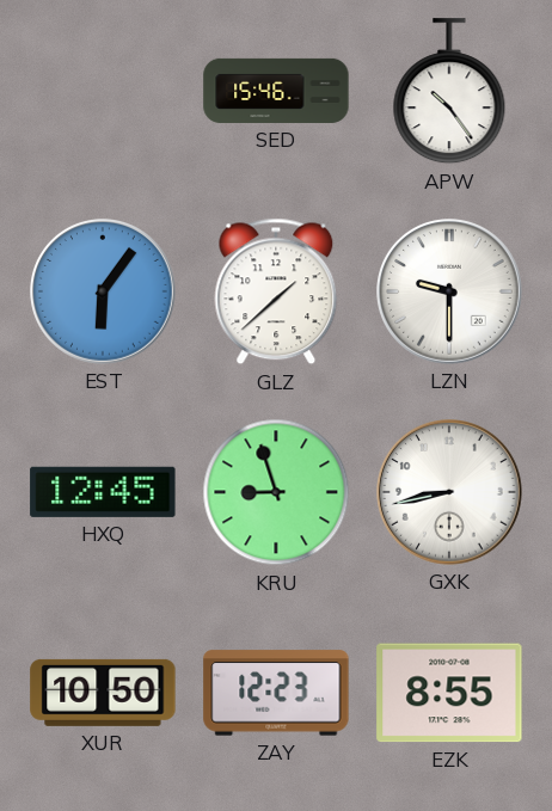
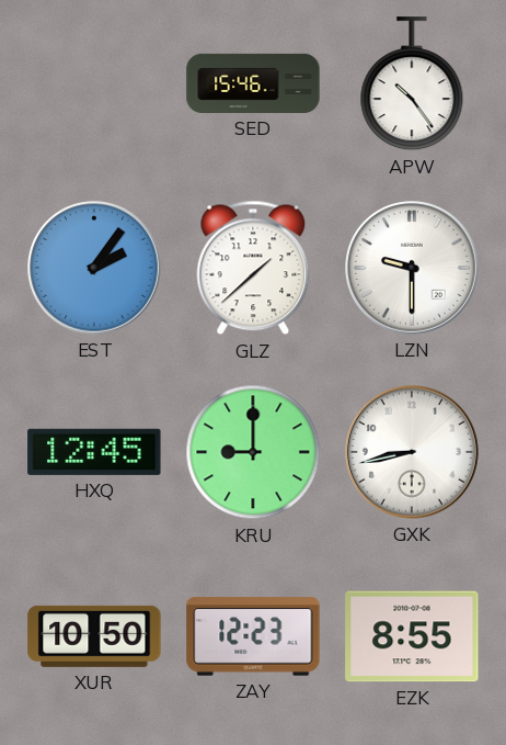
EST: 6:06 -> 2:06 (95, 269)
KRU: 8:57 -> 9:00 (253, 452)
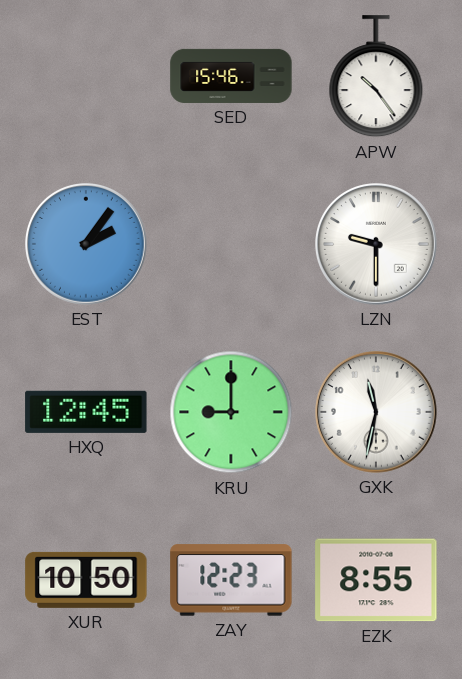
GLZ: 1:38 -> none (253, 268)
GXK: 8:43 -> 11:32 (377, 413)
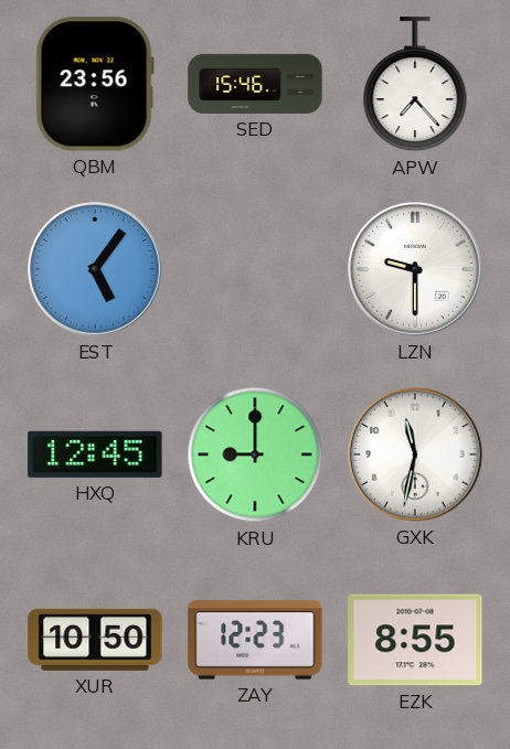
QBM: none -> 23:56 (95, 84)
APW: 10:24 -> 7:23 (415, 85)
EST: 2:06 -> 5:06 (96, 270)
